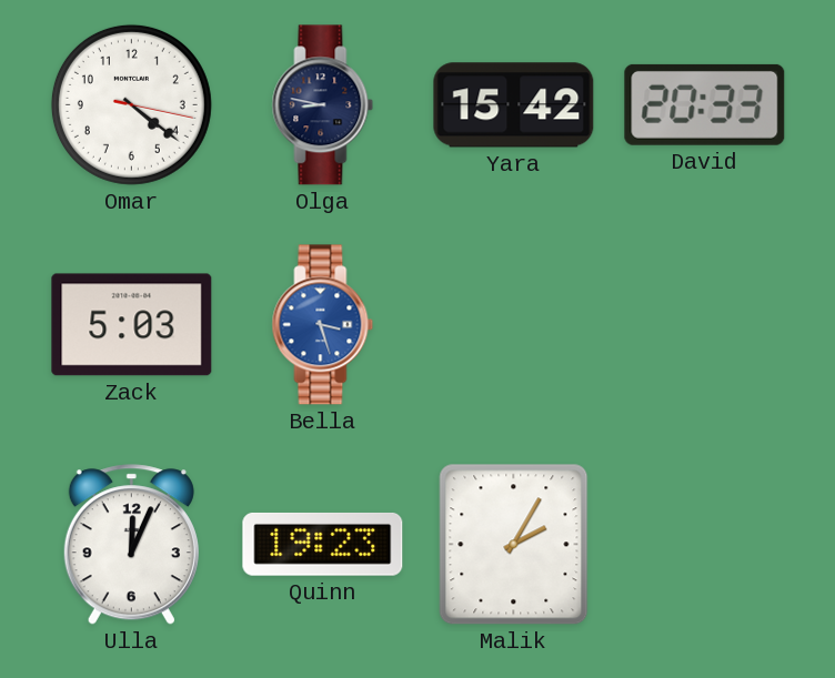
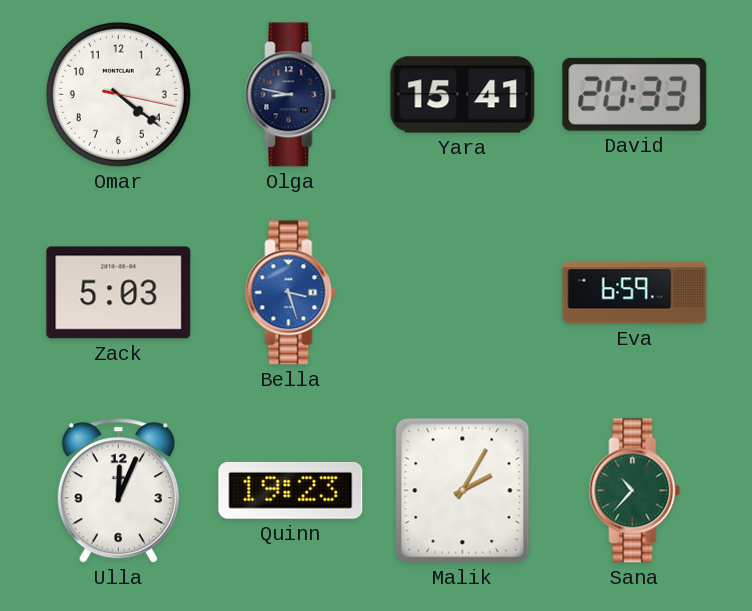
Yara: 15:42 -> 15:41 (463, 95)
Eva: none -> 6:59 (635, 293)
Sana: none -> 10:37 (635, 491)
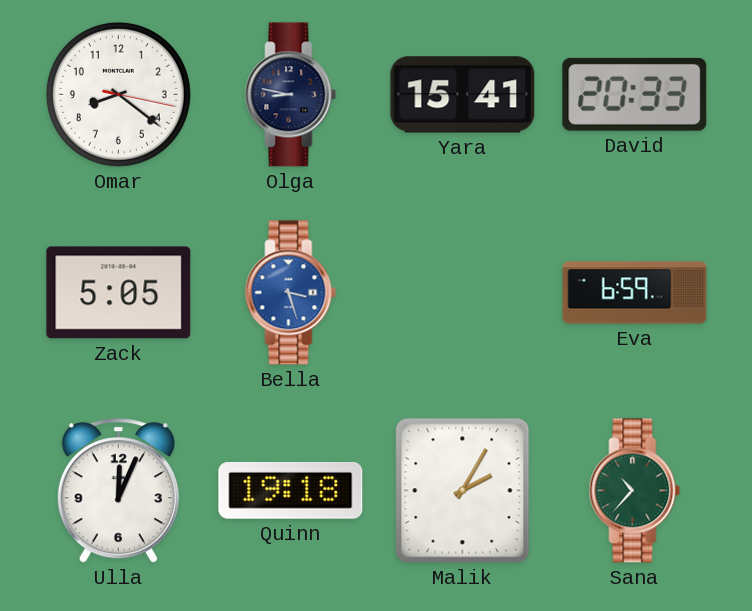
Omar: 4:21 -> 8:21 (118, 94)
Zack: 5:03 -> 5:05 (119, 293)
Quinn: 19:23 -> 19:18 (291, 490)
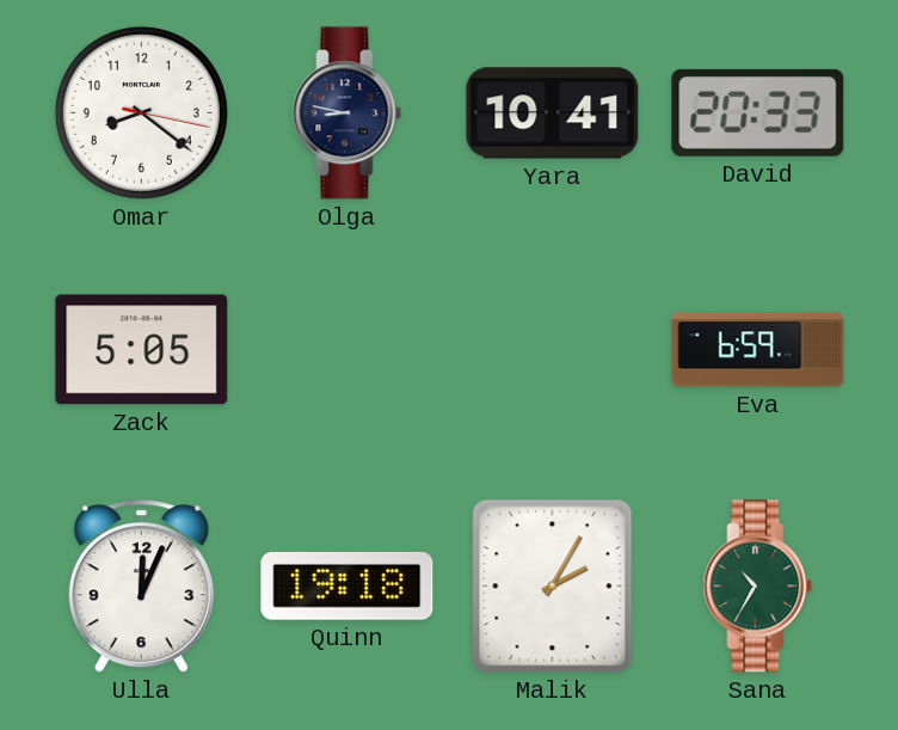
Yara: 15:41 -> 10:41 (553, 114)
Bella: 3:27 -> none (291, 293)
Sana: 10:37 -> 10:35 (758, 587)
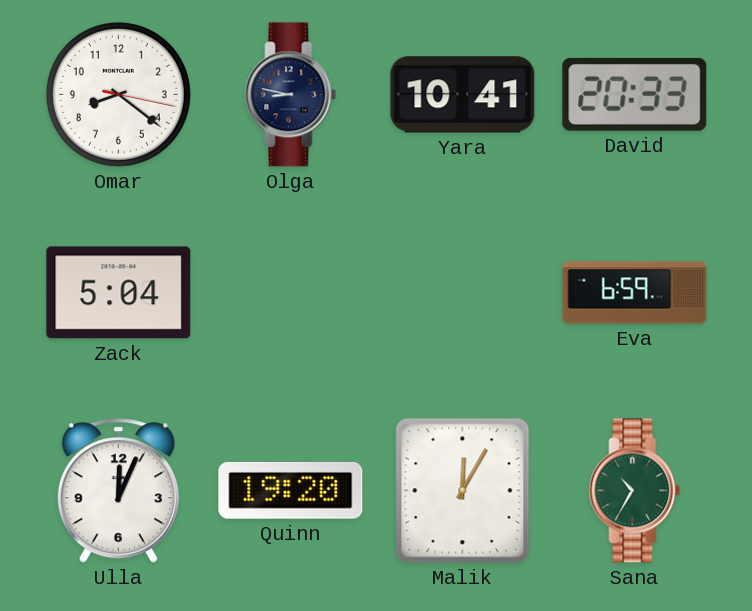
Zack: 5:05 -> 5:04 (119, 293)
Quinn: 19:18 -> 19:20 (291, 490)
Malik: 2:05 -> 12:05 (463, 491)
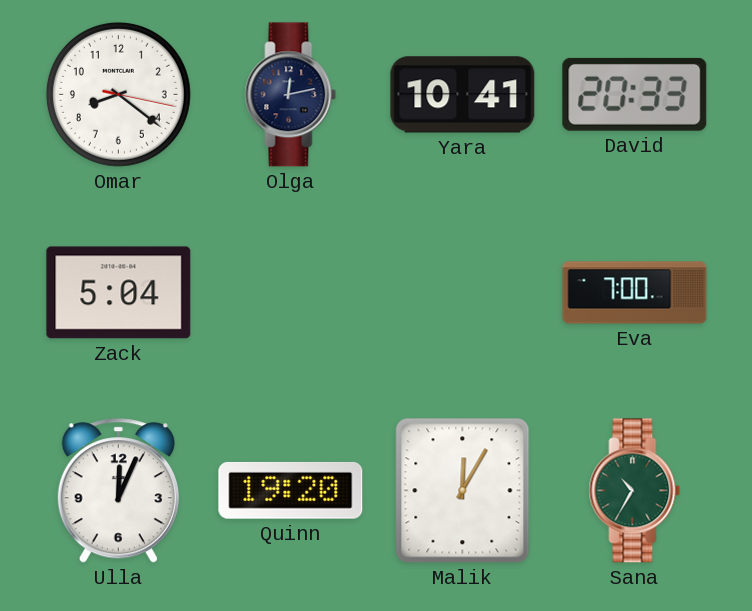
Olga: 8:47 -> 12:13 (291, 95)
Eva: 6:59 -> 7:00 (635, 293)
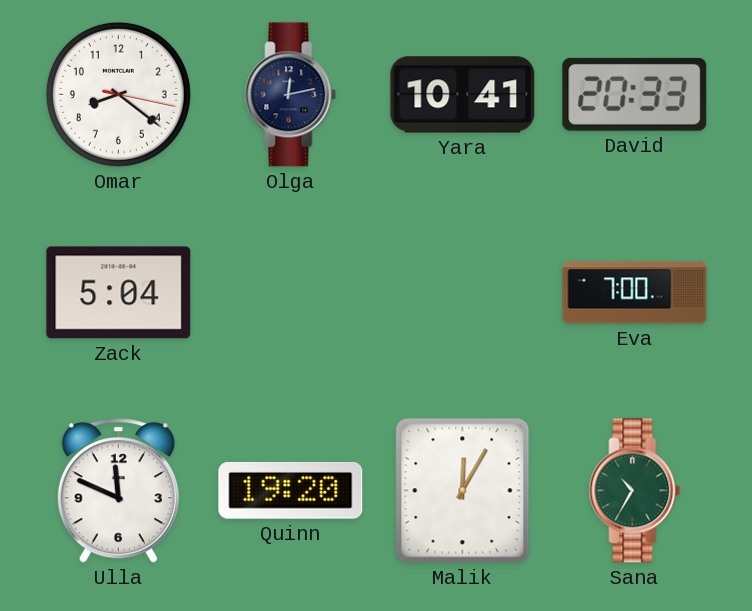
Ulla: 12:04 -> 11:49 (118, 491)
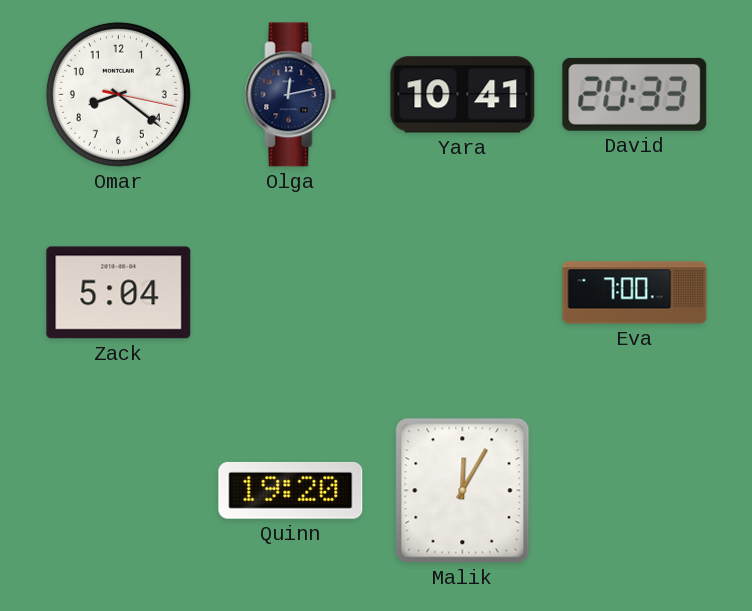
Ulla: 11:49 -> none (118, 491)
Sana: 10:35 -> none (635, 491)
